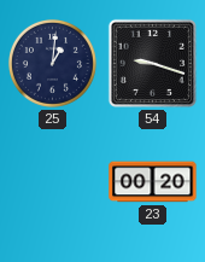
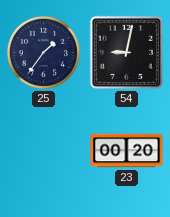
25: 1:01 -> 1:36 (43, 52)
54: 9:18 -> 9:02 (126, 52)
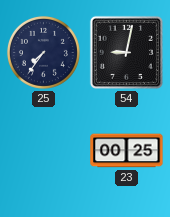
25: 1:36 -> 7:36 (43, 52)
23: 00:20 -> 00:25 (127, 151)
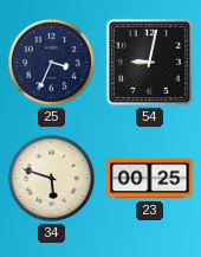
25: 7:36 -> 3:34 (51, 62)
34: none -> 5:48 (51, 178)
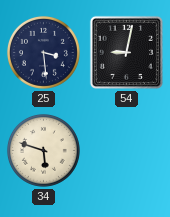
25: 3:34 -> 3:29 (43, 52)
23: 00:25 -> none (150, 179)
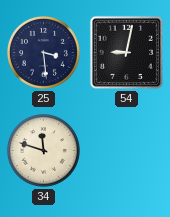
34: 5:48 -> 11:48 (43, 150)
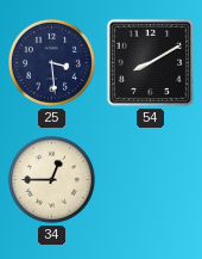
54: 9:02 -> 8:10 (150, 62)
34: 11:48 -> 12:45 (51, 179)
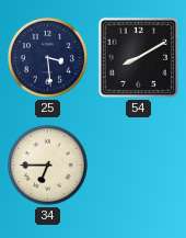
34: 12:45 -> 6:45 (47, 165)
